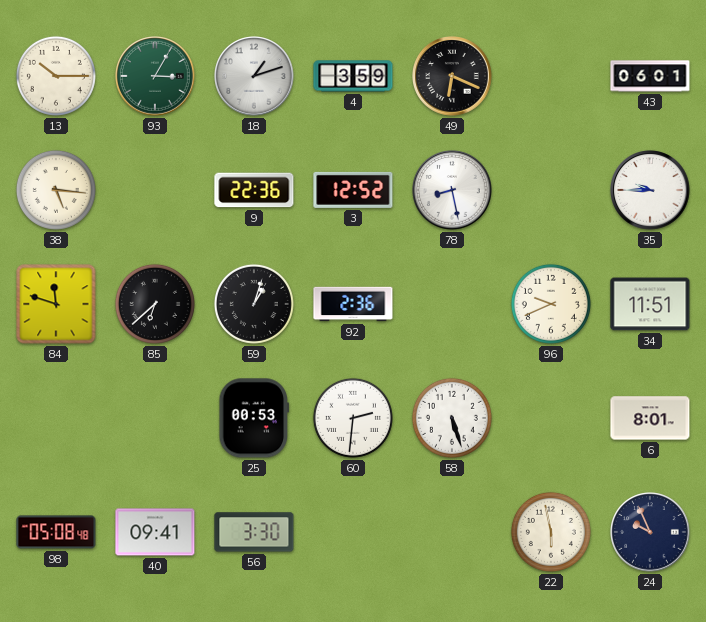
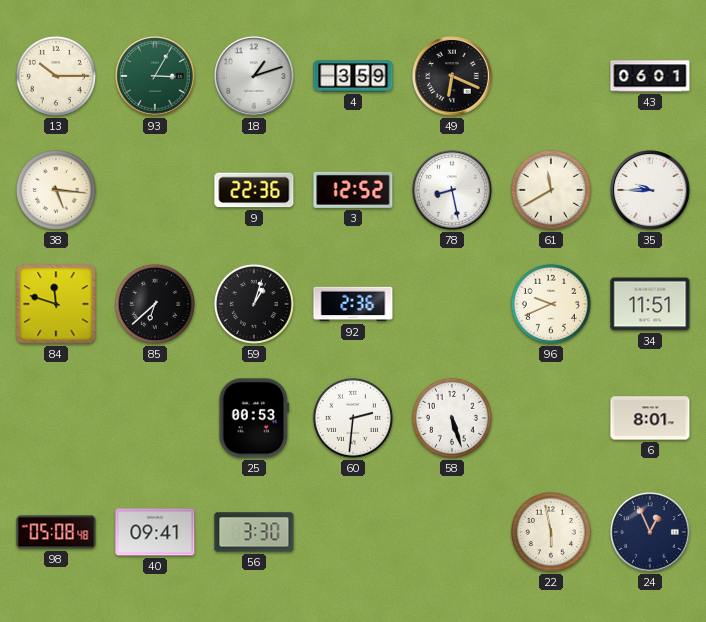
61: none -> 11:40 (551, 190)
24: 9:56 -> 12:56 (650, 532)
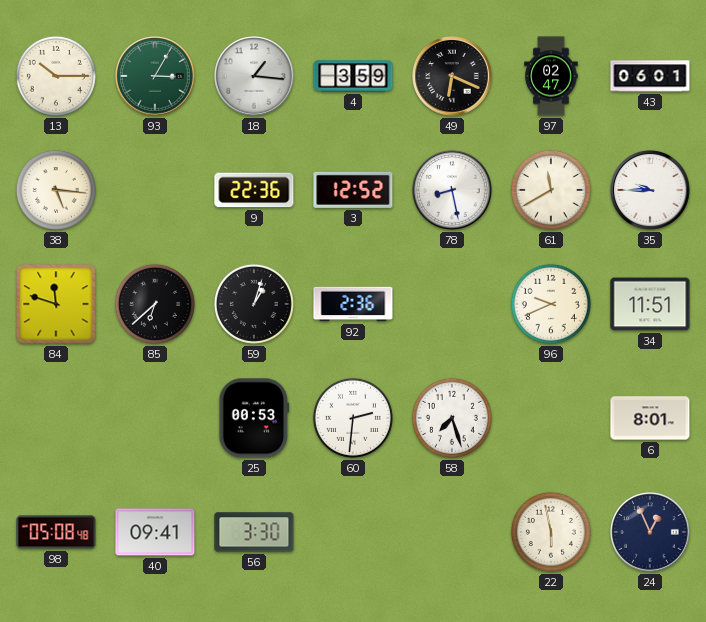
18: 1:12 -> 1:16 (254, 76)
97: none -> 02:47 (551, 76)
58: 5:27 -> 7:27 (452, 418)
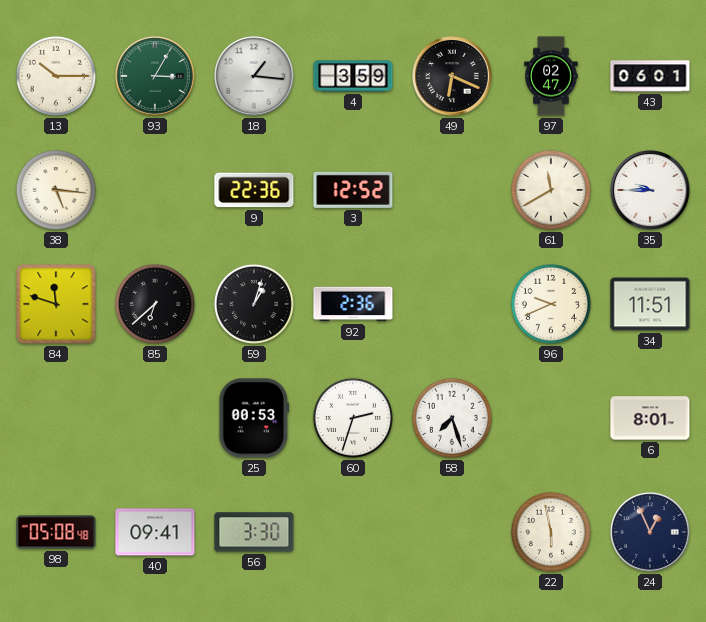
78: 8:28 -> none (452, 190)
60: 2:31 -> 2:33 (353, 418)
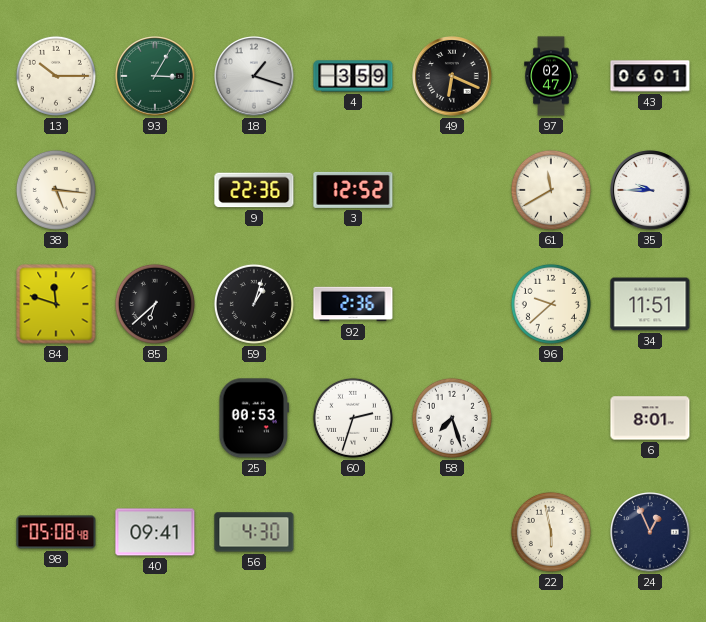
18: 1:16 -> 1:18 (254, 76)
96: 9:41 -> 9:38 (551, 304)
56: 3:30 -> 4:30 (254, 532)
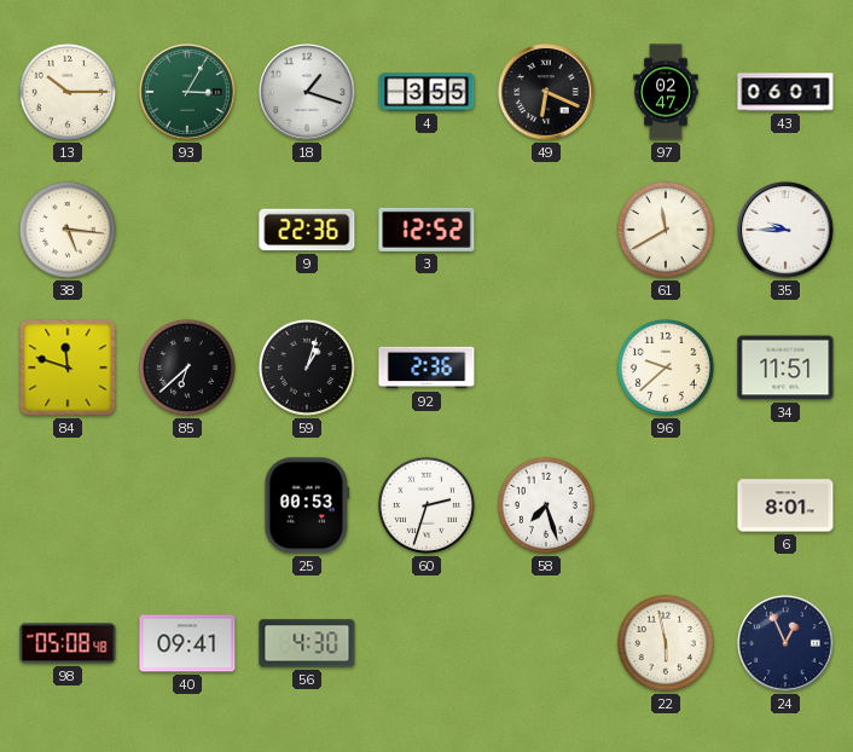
4: 3:59 -> 3:55 (426, 92)
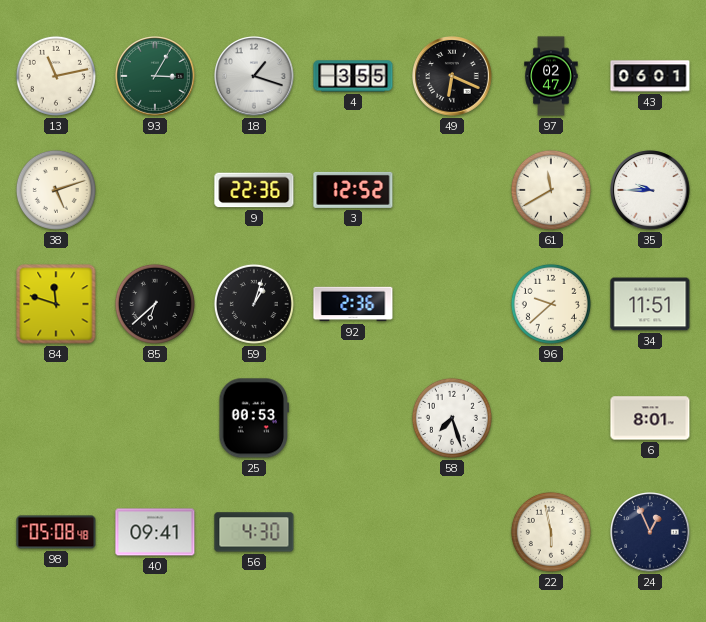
13: 10:15 -> 11:13 (56, 76)
38: 5:16 -> 5:12 (56, 190)
60: 2:33 -> none (426, 505)
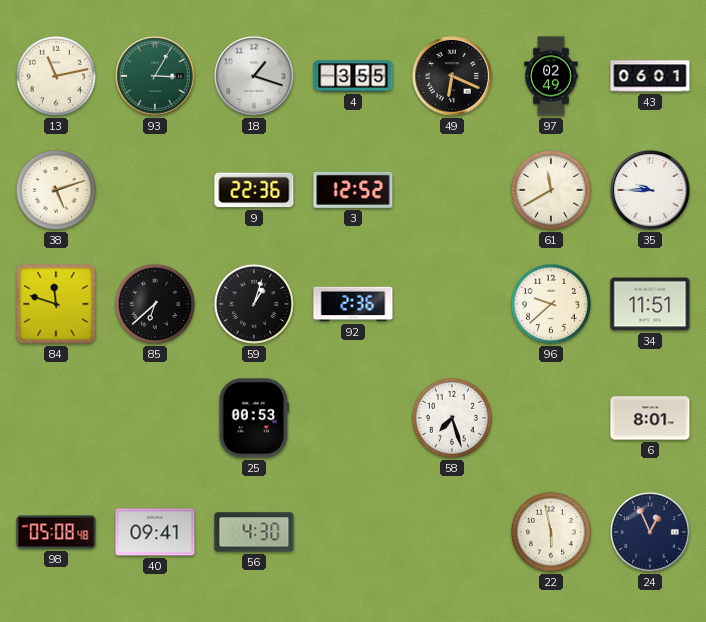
97: 02:47 -> 02:49 (551, 76)
